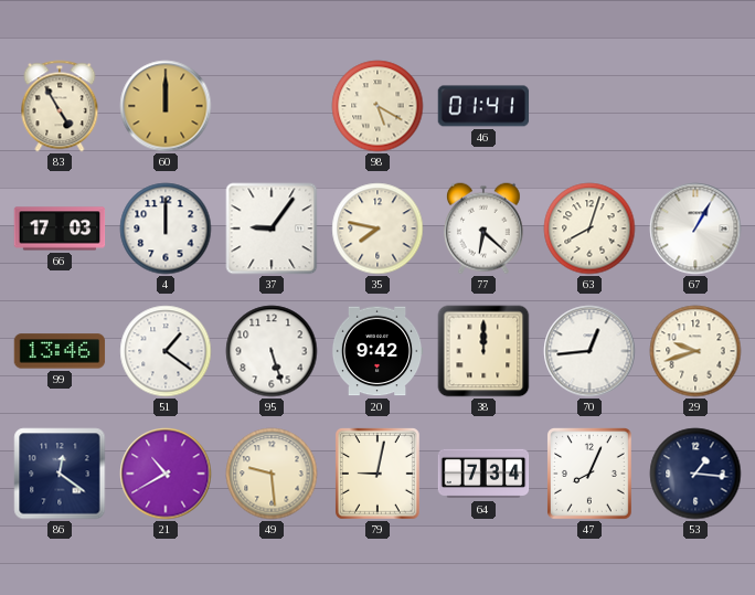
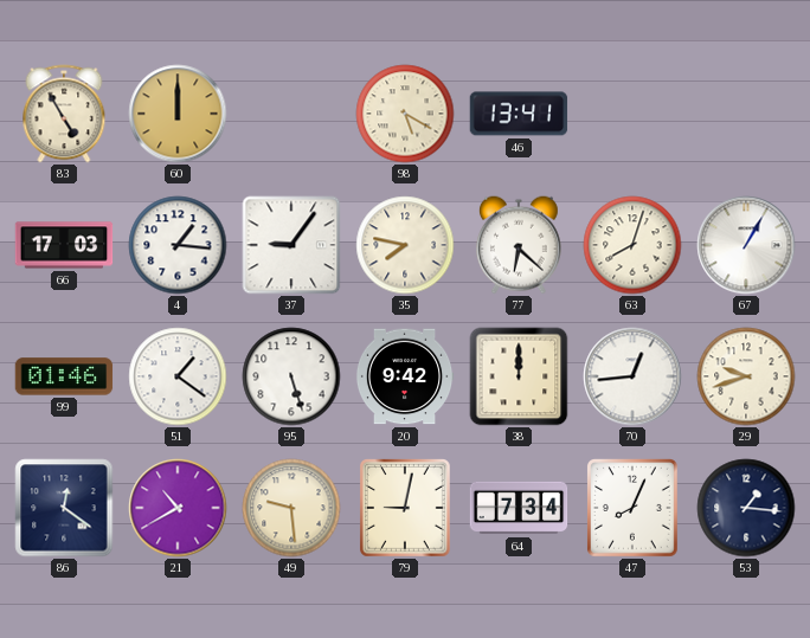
46: 01:41 -> 13:41 (519, 114)
4: 12:00 -> 1:16 (178, 245)
99: 13:46 -> 01:46 (64, 376)
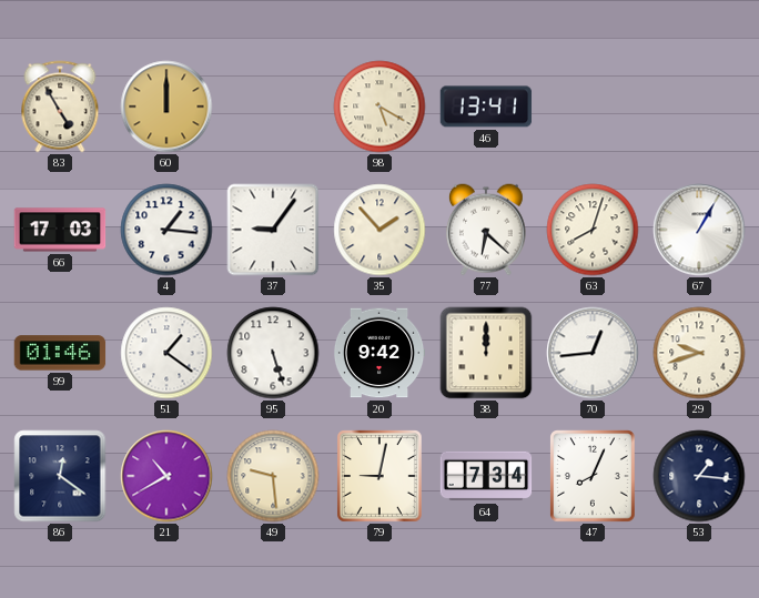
35: 7:47 -> 1:53 (379, 230)
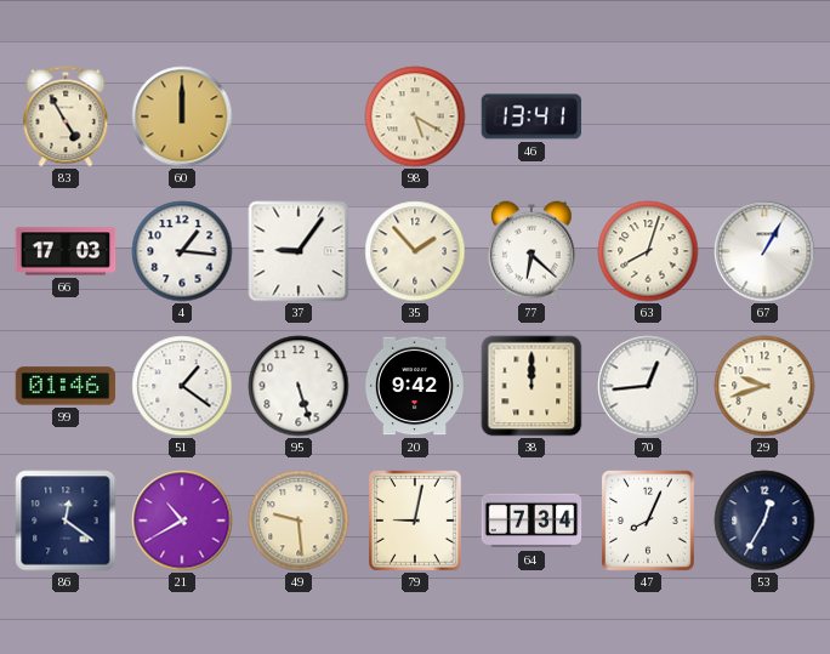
53: 1:16 -> 12:35 (764, 521)
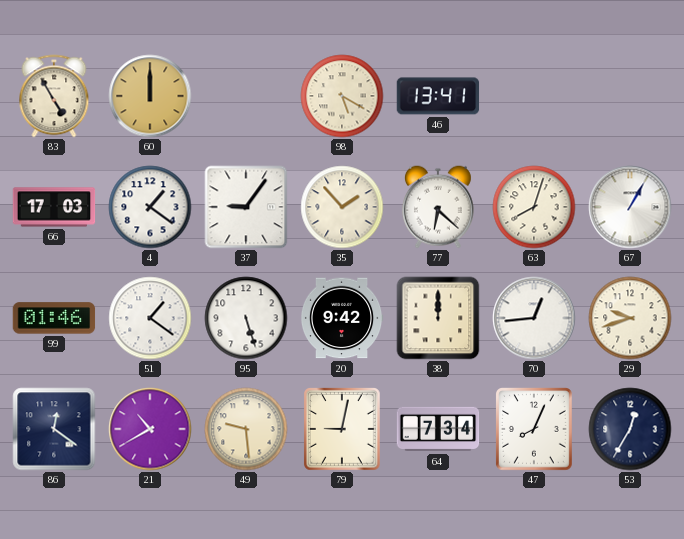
4: 1:16 -> 1:21 (150, 207)
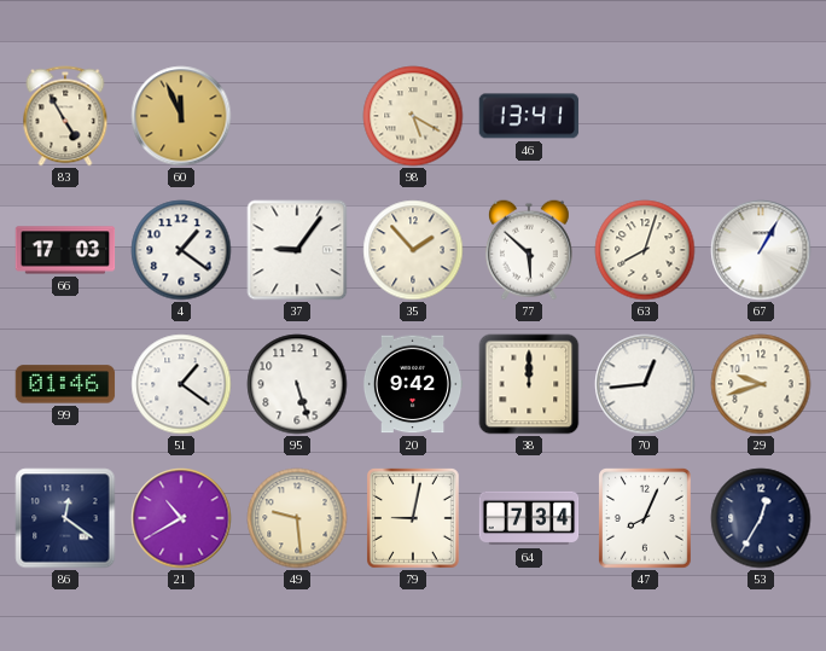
60: 12:00 -> 11:56 (181, 116)
77: 6:22 -> 5:52 (529, 250)
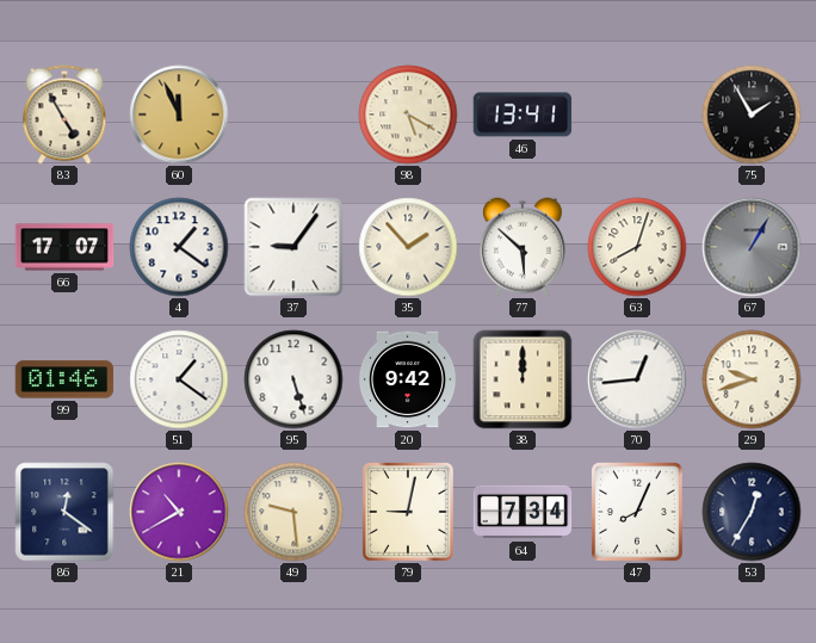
75: none -> 1:55 (752, 115)
66: 17:03 -> 17:07 (64, 247)
67 dial: white -> grey (752, 247)
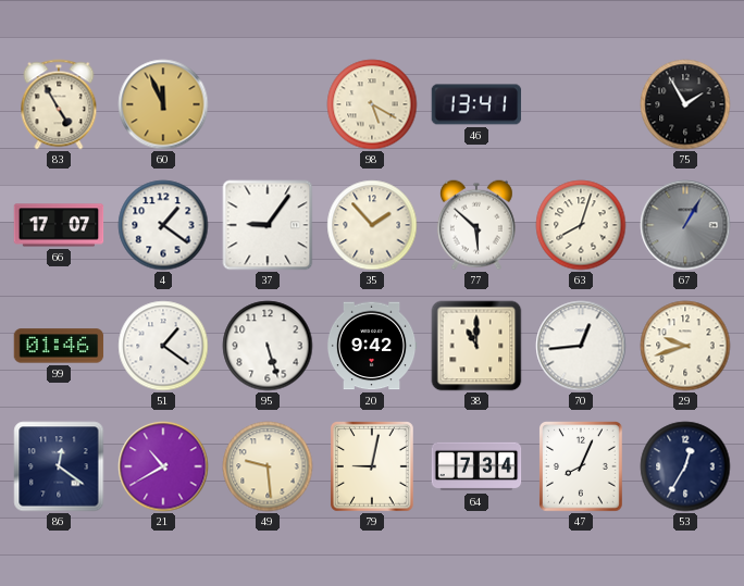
38: 12:00 -> 11:00 (476, 346)
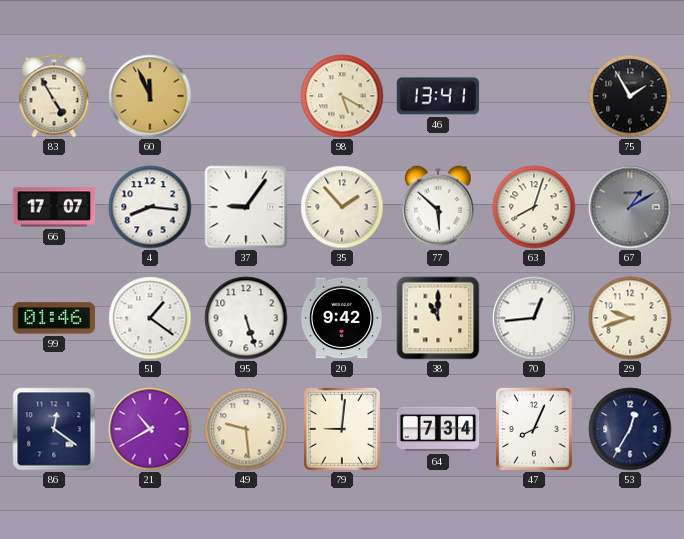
4: 1:21 -> 8:16 (150, 207)
67: 1:05 -> 1:10 (630, 207)
79: 9:02 -> 9:01 (343, 430)
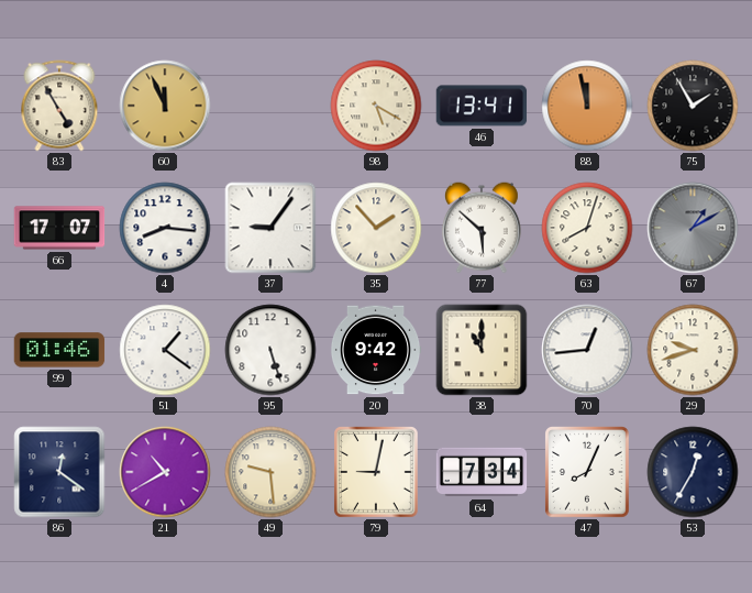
88: none -> 11:58 (587, 106)
79: 9:01 -> 9:02 (377, 473)
